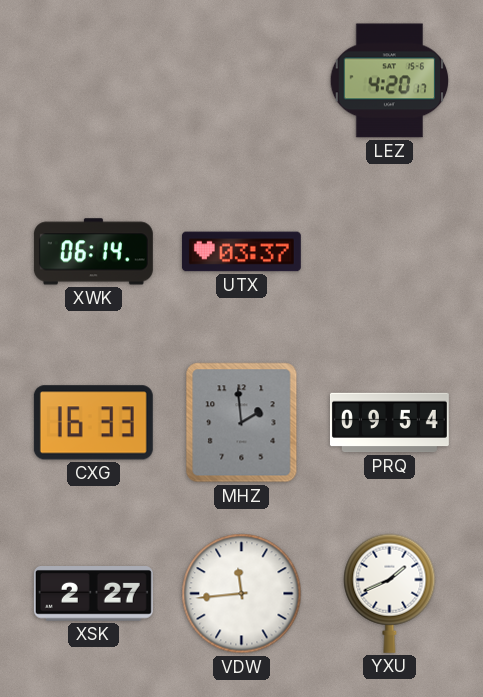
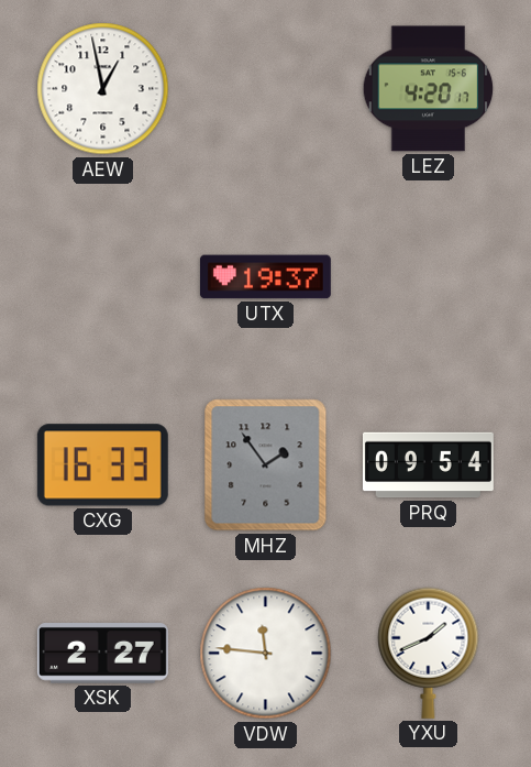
AEW: none -> 12:58 (103, 89)
XWK: 06:14 -> none (93, 252)
UTX: 03:37 -> 19:37 (265, 277)
MHZ: 1:59 -> 1:54 (266, 465)
VDW: 11:44 -> 11:46 (266, 654)
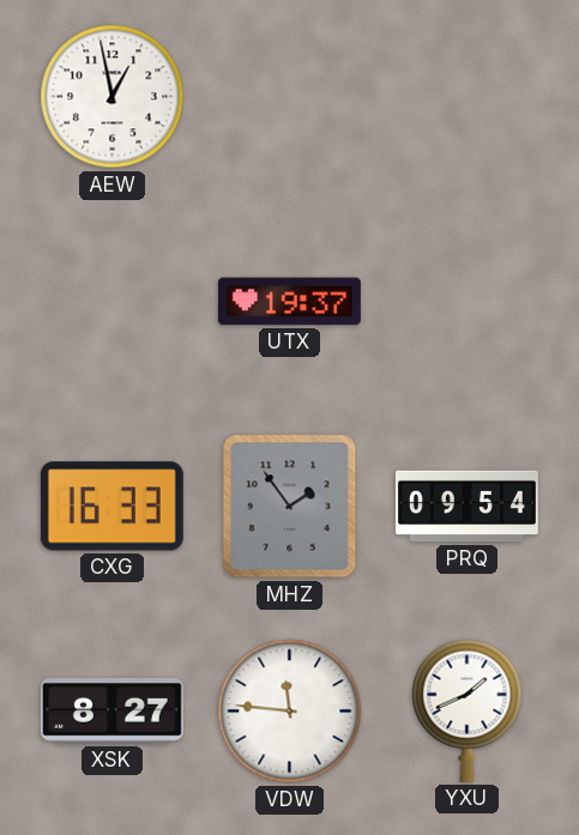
LEZ: 4:20 -> none (429, 89)
XSK: 2:27 -> 8:27 (111, 712)
